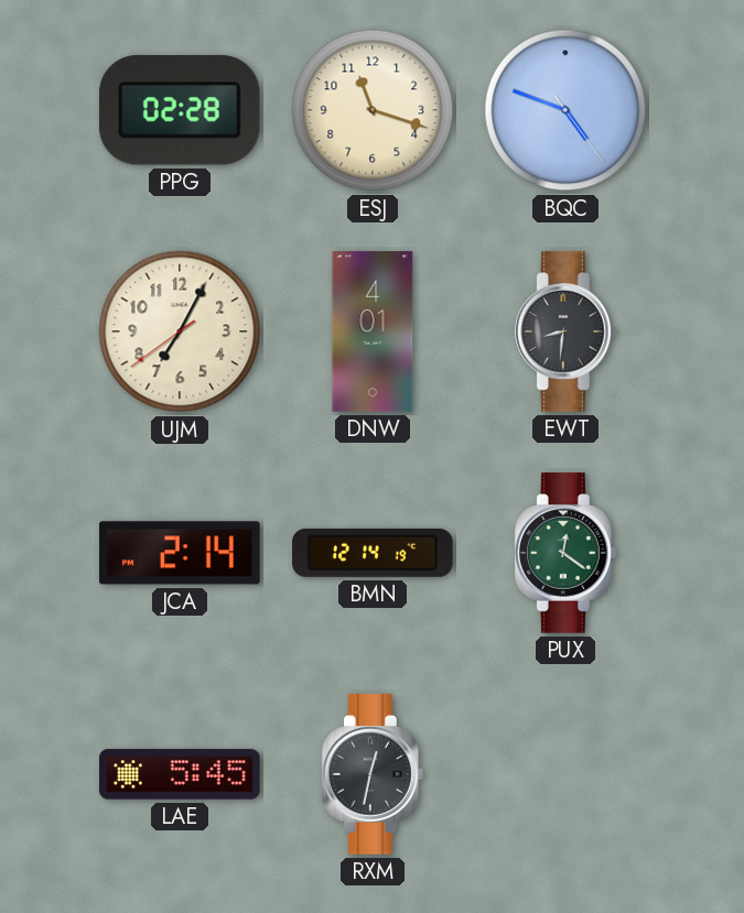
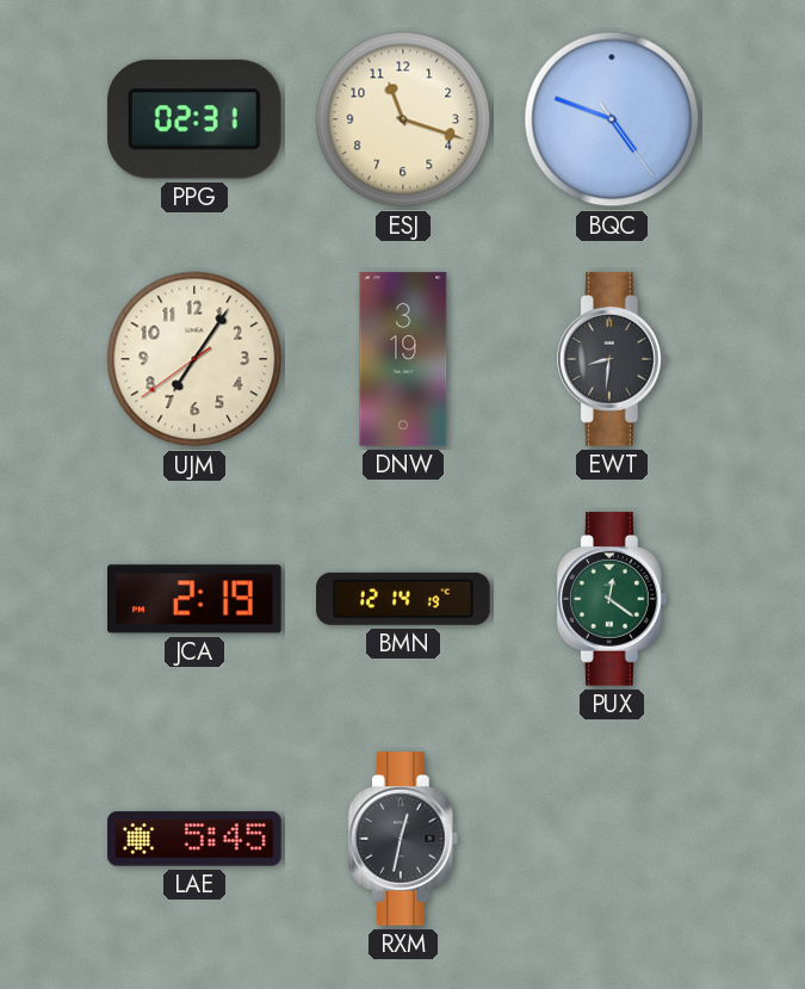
PPG: 02:28 -> 02:31 (194, 119)
UJM: 7:04 -> 7:05 (194, 359)
DNW: 4:01 -> 3:19 (403, 359)
JCA: 2:14 -> 2:19 (194, 599)
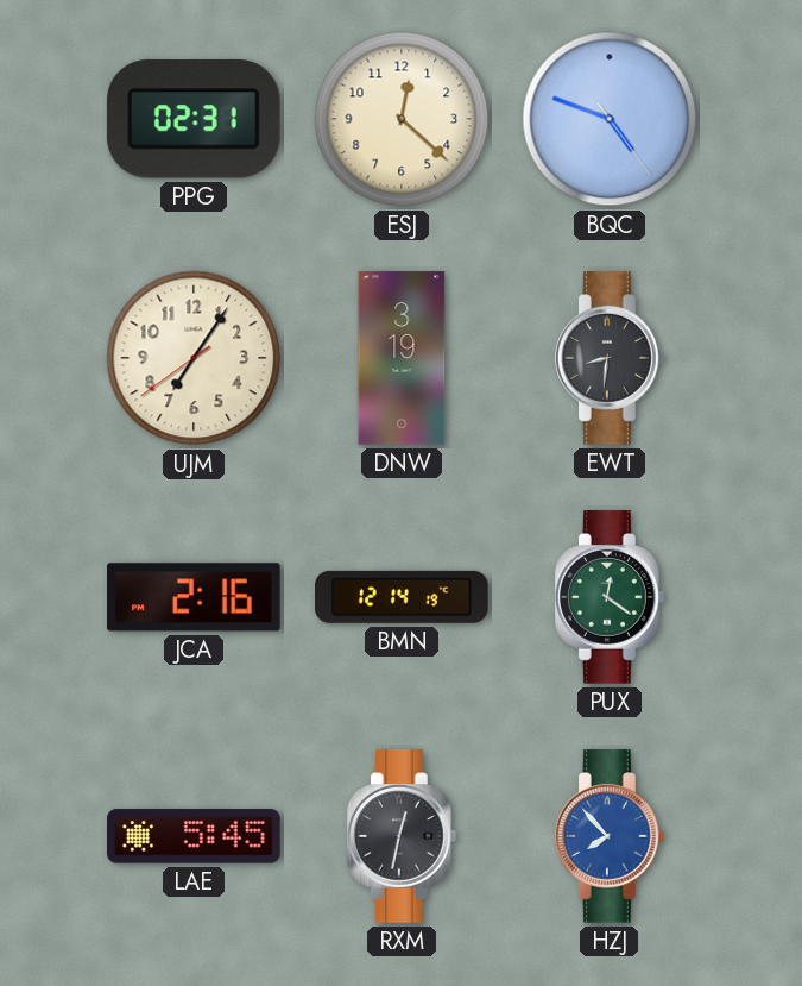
ESJ: 11:18 -> 12:22 (402, 119)
JCA: 2:19 -> 2:16 (194, 597)
HZJ: none -> 7:53 (610, 836)
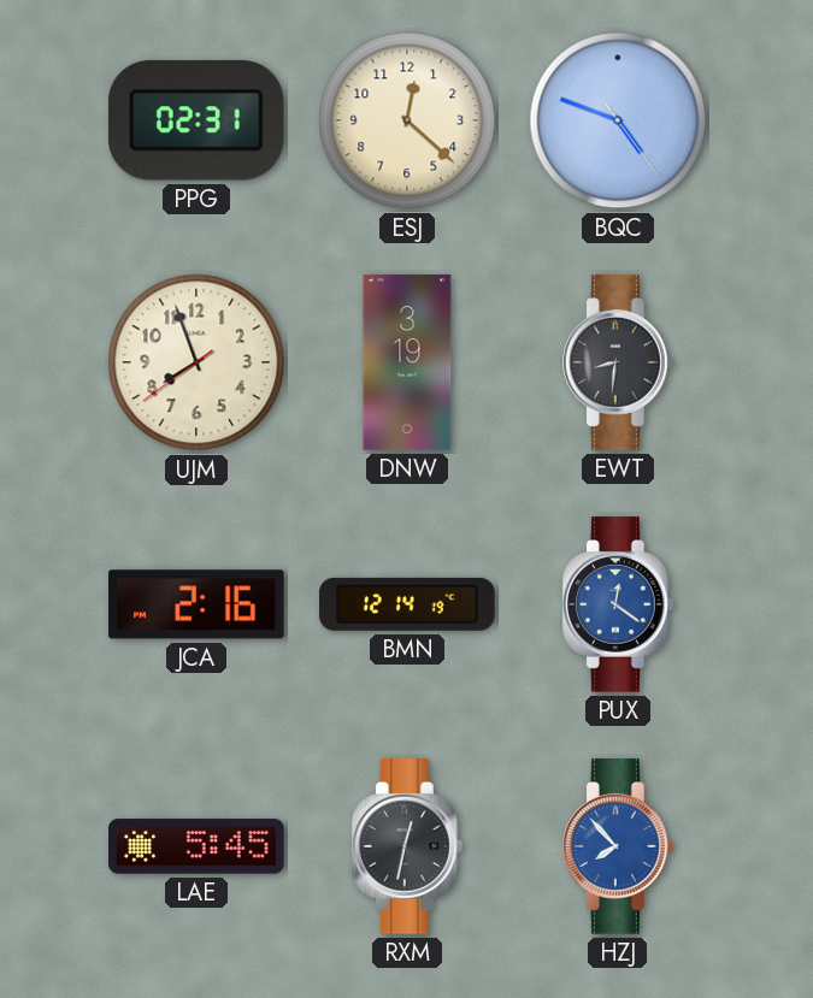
UJM: 7:05 -> 7:56 (196, 362)
PUX dial: green -> blue (618, 604)
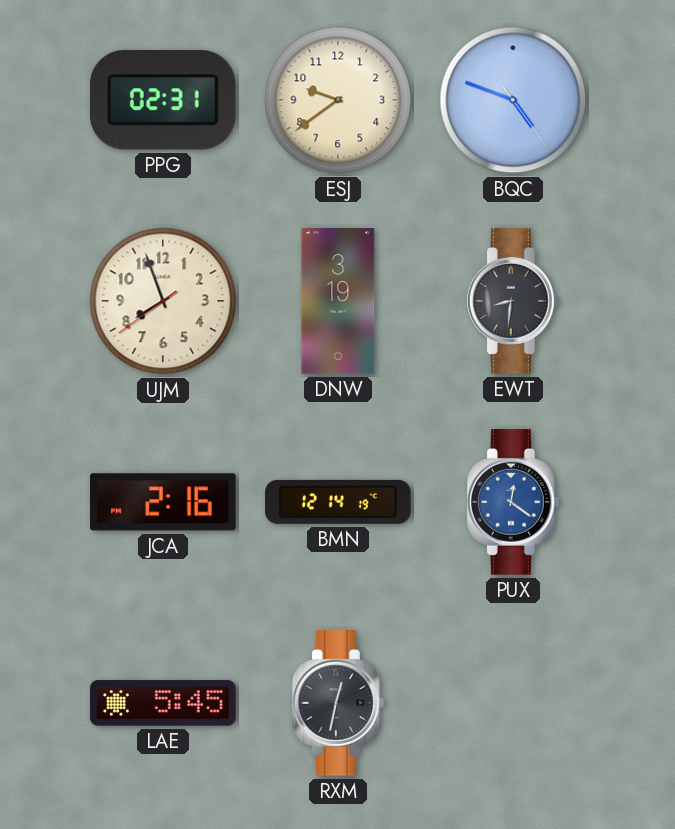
ESJ: 12:22 -> 9:39 (338, 100)
HZJ: 7:53 -> none (618, 846)
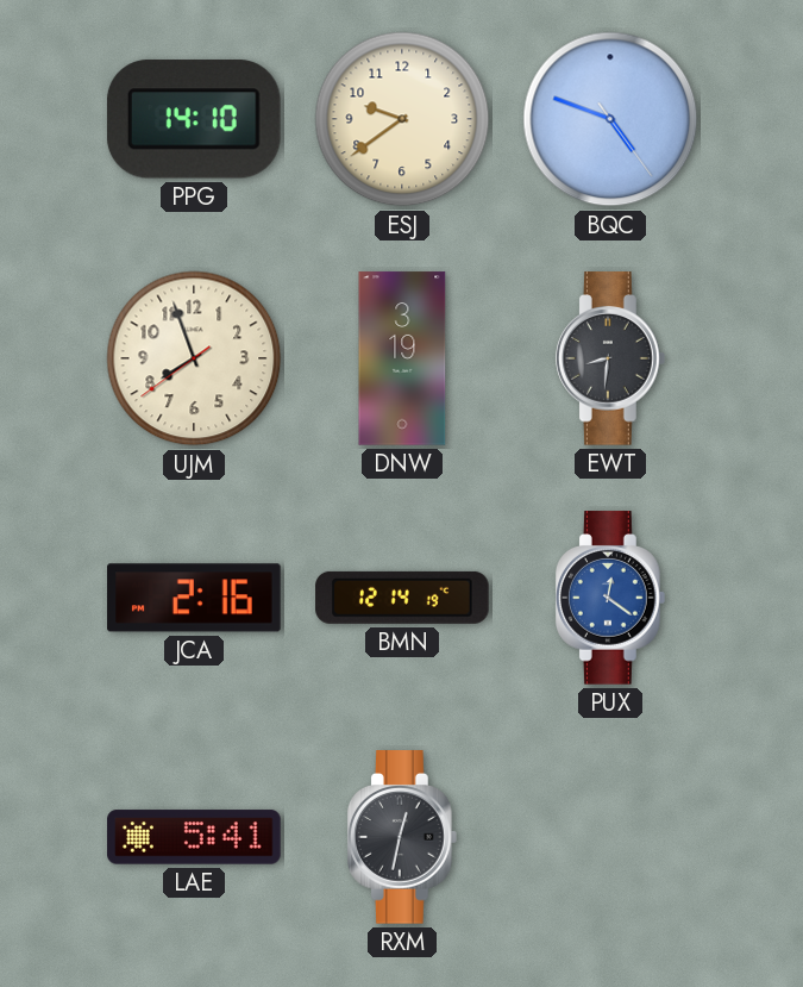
PPG: 02:31 -> 14:10 (194, 119)
LAE: 5:45 -> 5:41 (194, 837)
